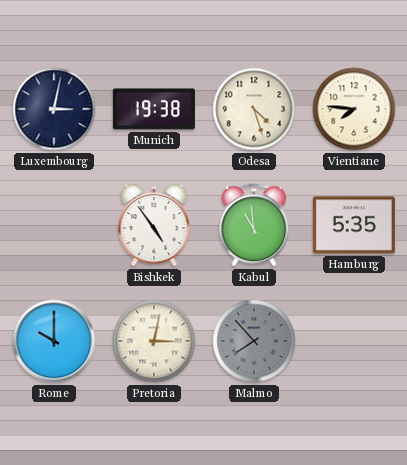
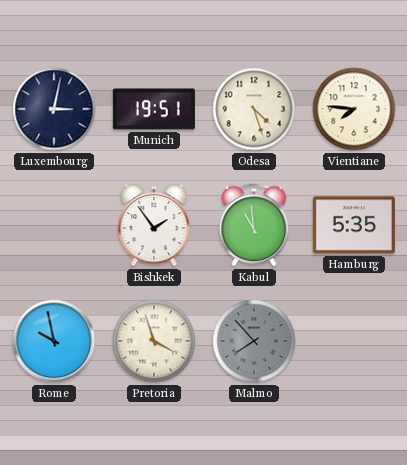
Munich: 19:38 -> 19:51 (154, 109)
Bishkek: 4:54 -> 1:54 (154, 225)
Rome: 10:00 -> 9:58 (54, 341)
Pretoria: 3:02 -> 3:57 (154, 341)
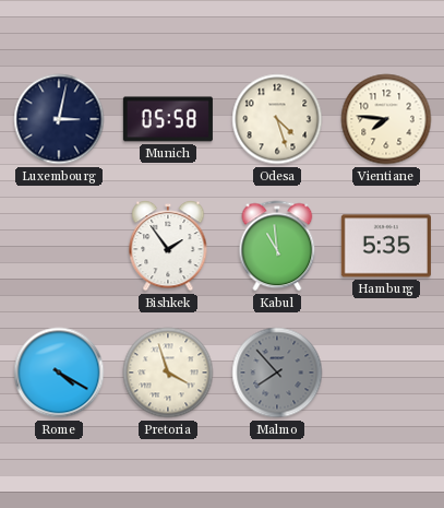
Munich: 19:51 -> 05:58 (168, 119)
Rome: 9:58 -> 4:20 (59, 373)
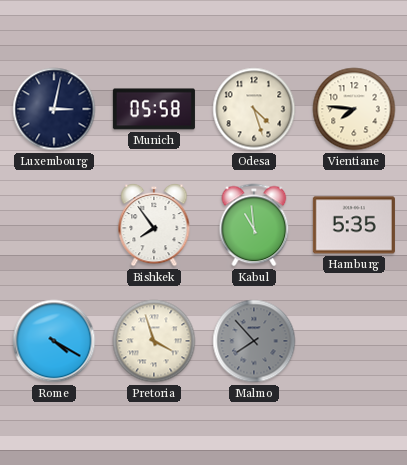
Bishkek: 1:54 -> 7:54 (154, 225)
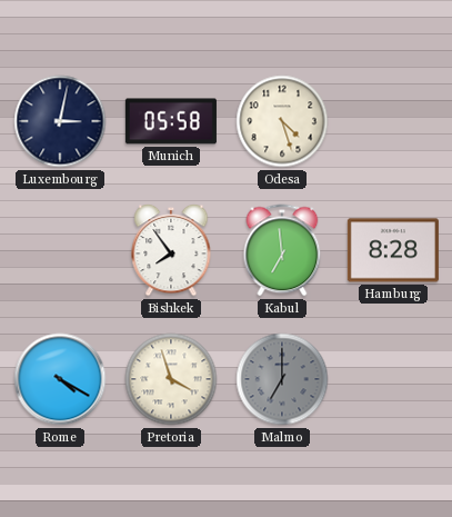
Vientiane: 7:46 -> none (354, 109)
Kabul: 10:59 -> 6:59 (282, 250)
Hamburg: 5:35 -> 8:28 (393, 250)
Malmo: 7:53 -> 7:00 (282, 379)
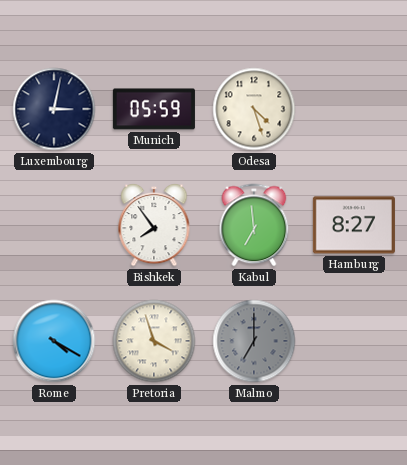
Munich: 05:58 -> 05:59 (154, 109)
Hamburg: 8:28 -> 8:27 (354, 225)
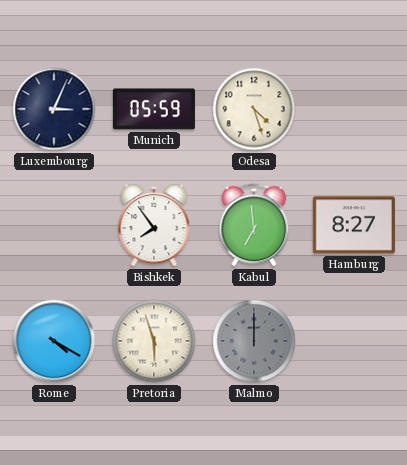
Luxembourg: 3:02 -> 3:04 (54, 109)
Pretoria: 3:57 -> 5:57 (154, 341)
Malmo: 7:00 -> 12:00 (254, 341)
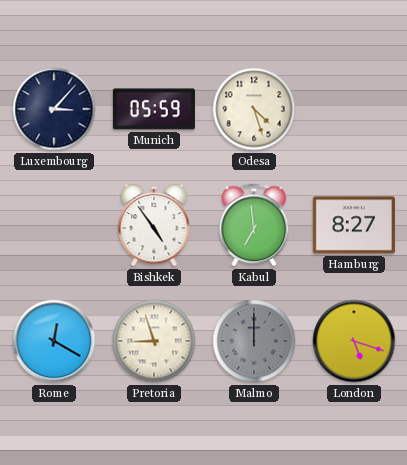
Luxembourg: 3:04 -> 3:07 (54, 109)
Bishkek: 7:54 -> 4:54 (154, 225)
Rome: 4:20 -> 12:20 (54, 341)
Pretoria: 5:57 -> 8:57 (154, 341)
London: none -> 5:18 (354, 341)
